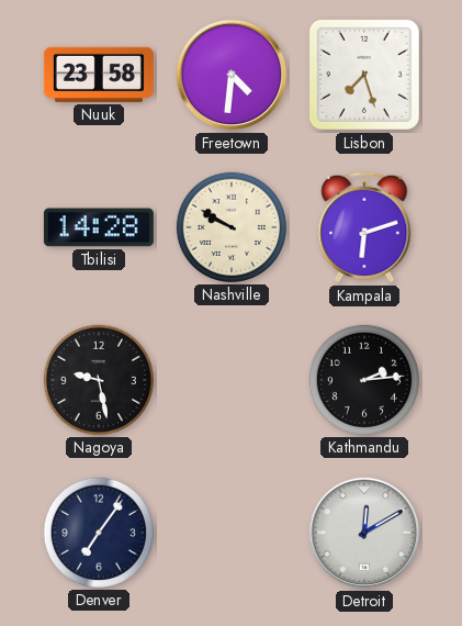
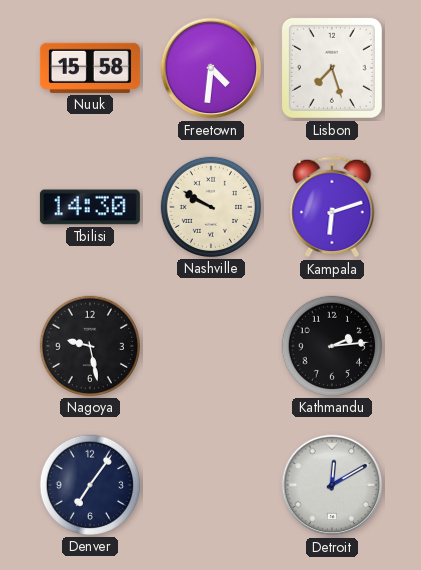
Nuuk: 23:58 -> 15:58 (90, 68)
Tbilisi: 14:28 -> 14:30 (90, 207)
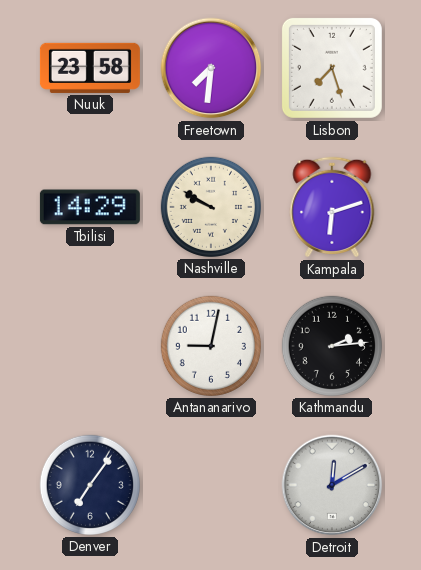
Nuuk: 15:58 -> 23:58 (90, 68)
Freetown: 4:31 -> 7:31 (211, 68)
Tbilisi: 14:30 -> 14:29 (90, 207)
Nagoya: 9:28 -> none (90, 346)
Antananarivo: none -> 9:02 (211, 346)
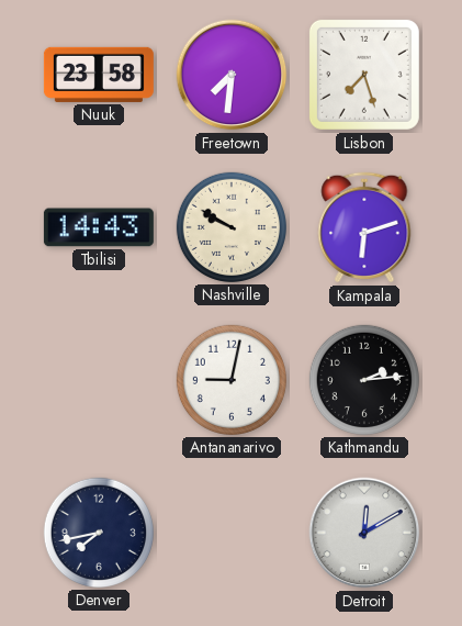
Tbilisi: 14:29 -> 14:43 (99, 227)
Denver: 7:06 -> 7:43 (99, 533)
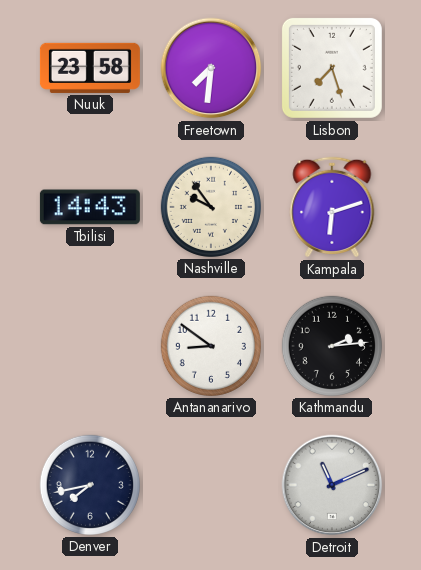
Nashville: 9:50 -> 9:54 (211, 207)
Antananarivo: 9:02 -> 8:51 (211, 346)
Detroit: 12:10 -> 11:11 (332, 485)
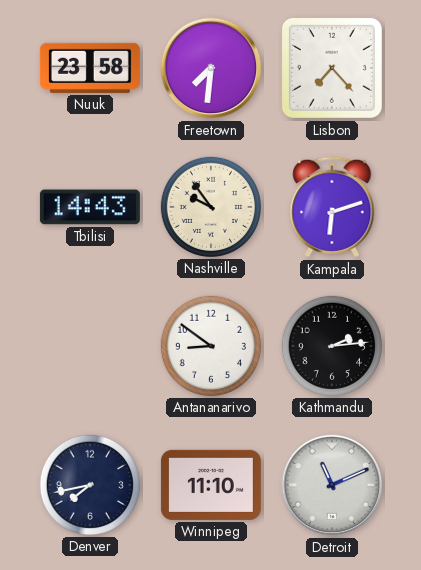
Lisbon: 7:27 -> 7:23 (332, 68)
Winnipeg: none -> 11:10 (211, 485)
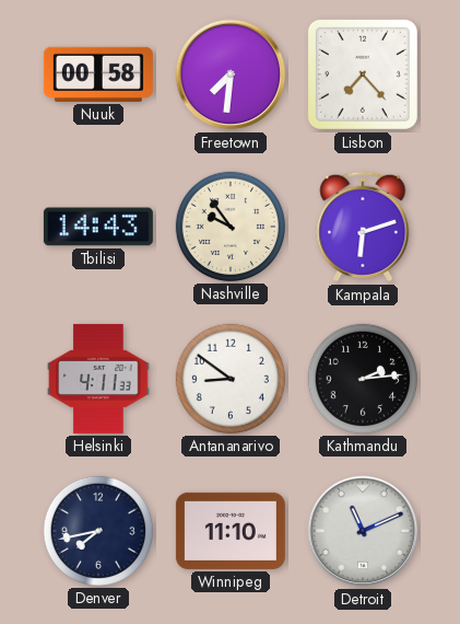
Nuuk: 23:58 -> 00:58 (98, 74)
Helsinki: none -> 4:11 (98, 379)
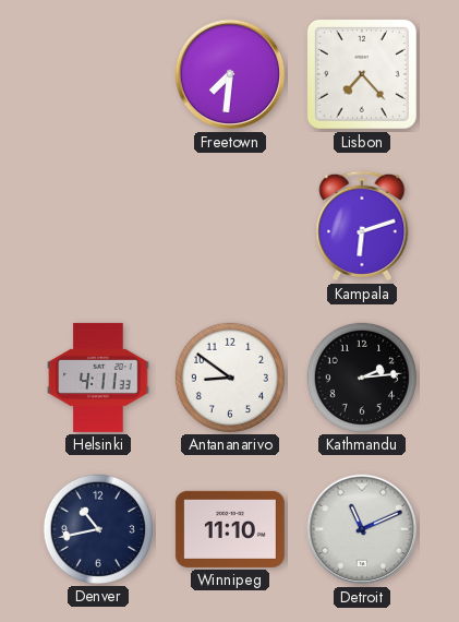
Nuuk: 00:58 -> none (98, 74)
Tbilisi: 14:43 -> none (98, 227)
Nashville: 9:54 -> none (231, 227)
Denver: 7:43 -> 10:43 (98, 529)
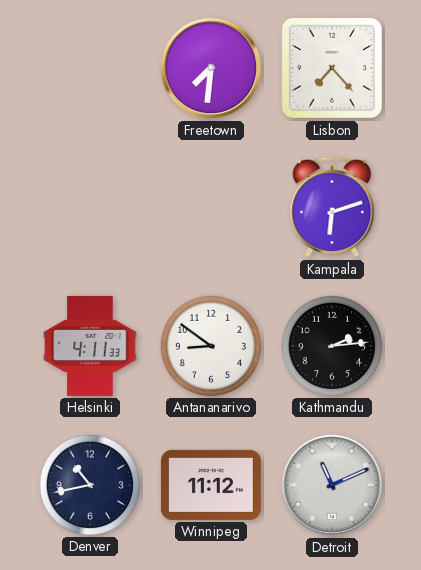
Winnipeg: 11:10 -> 11:12 (211, 485)
